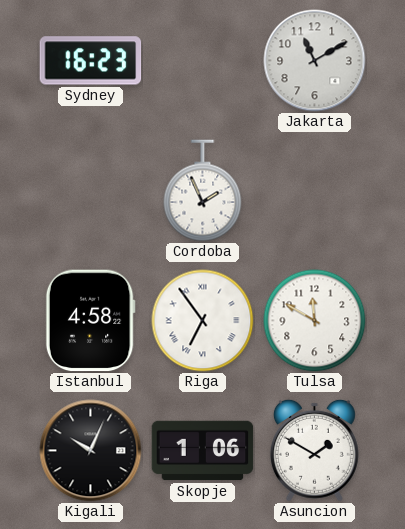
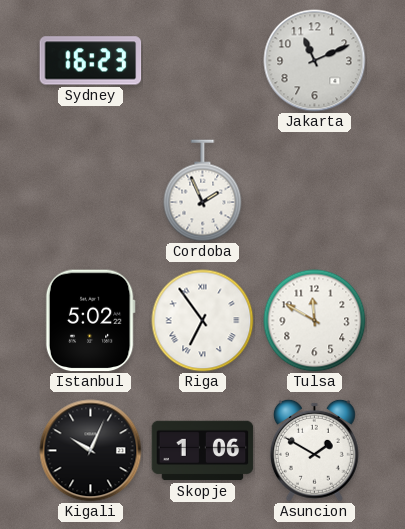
Jakarta: 11:10 -> 11:11 (315, 61)
Istanbul: 4:58 -> 5:02 (90, 321)
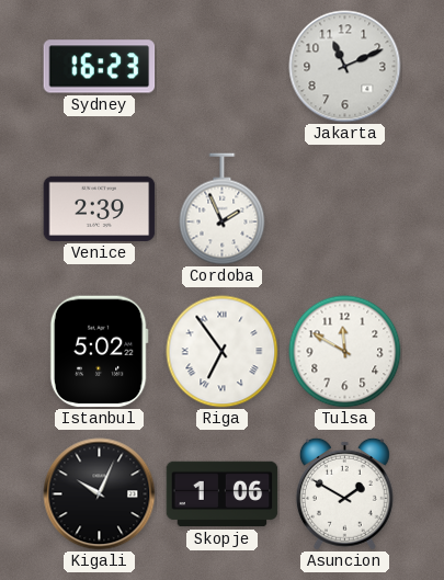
Venice: none -> 2:39 (100, 208)
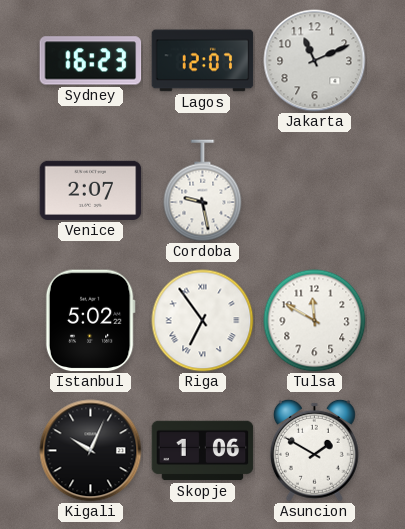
Lagos: none -> 12:07 (203, 61)
Venice: 2:39 -> 2:07 (91, 190)
Cordoba: 1:56 -> 9:28 (203, 191)
